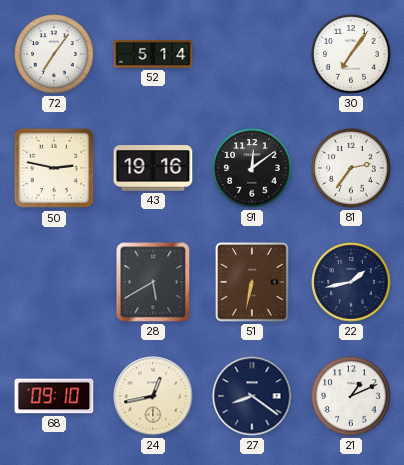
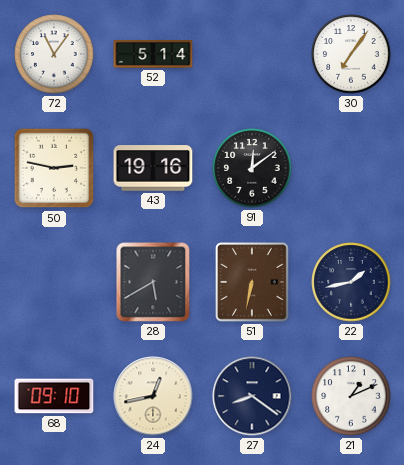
72: 7:06 -> 11:06 (54, 54)
81: 2:36 -> none (351, 168)
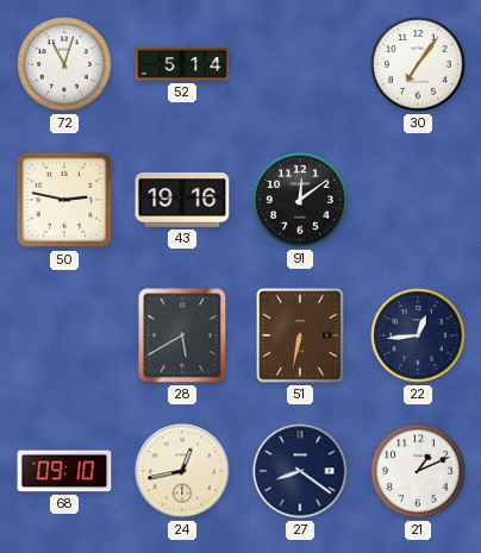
72: 11:06 -> 11:03 (64, 64)
22: 1:43 -> 12:44 (418, 335)
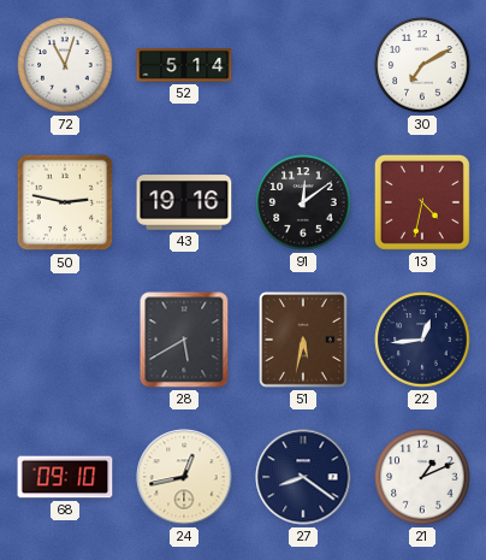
30: 7:06 -> 7:10 (422, 65)
13: none -> 4:32 (422, 202)
51: 6:32 -> 5:32 (304, 341)
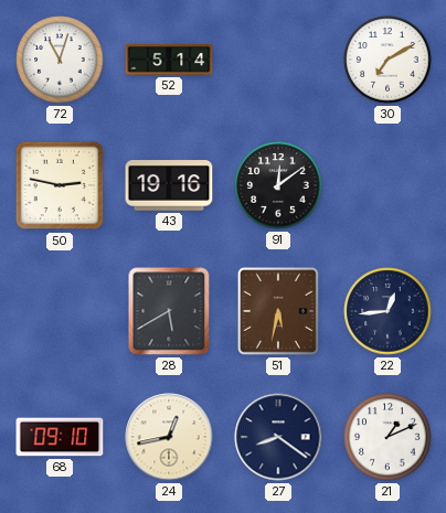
13: 4:32 -> none (422, 202)
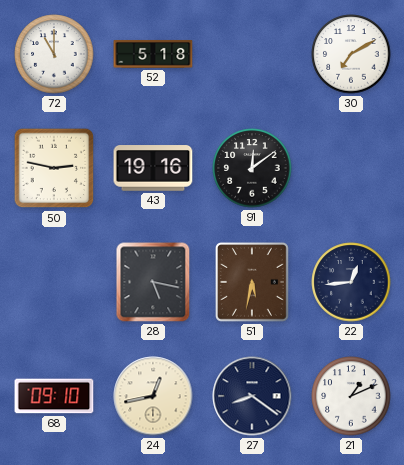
72: 11:03 -> 11:00 (54, 54)
52: 5:14 -> 5:18 (153, 54)
28: 5:40 -> 5:17 (153, 282)
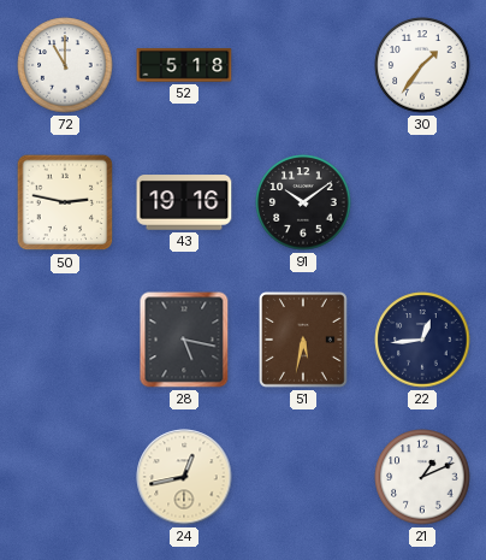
30: 7:10 -> 1:36 (422, 65)
91: 12:09 -> 10:09 (303, 202)
68: 09:10 -> none (54, 396)
27: 8:21 -> none (252, 396)
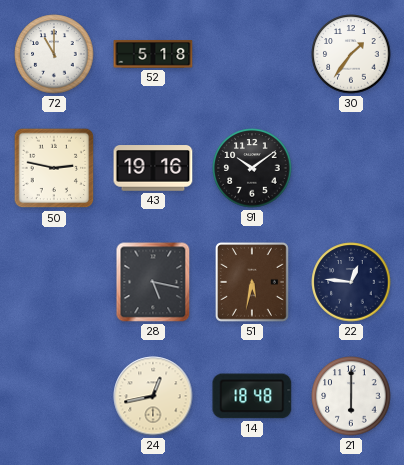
22: 12:44 -> 12:46 (351, 282)
14: none -> 18:48 (252, 396)
21: 1:11 -> 6:00 (351, 396)
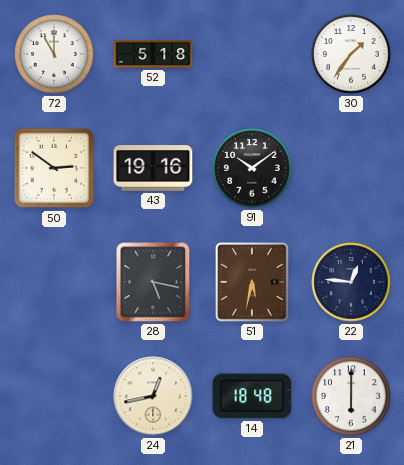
50: 2:47 -> 2:51 (54, 168)
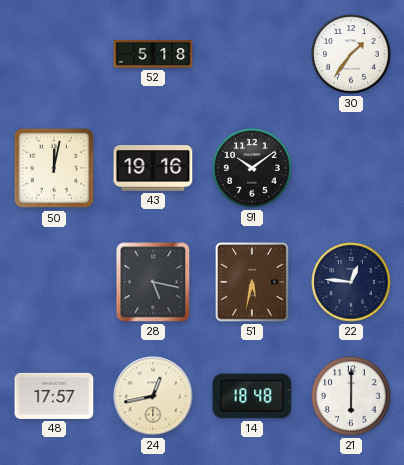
72: 11:00 -> none (54, 54)
50: 2:51 -> 12:02 (54, 168)
48: none -> 17:57 (54, 396)
